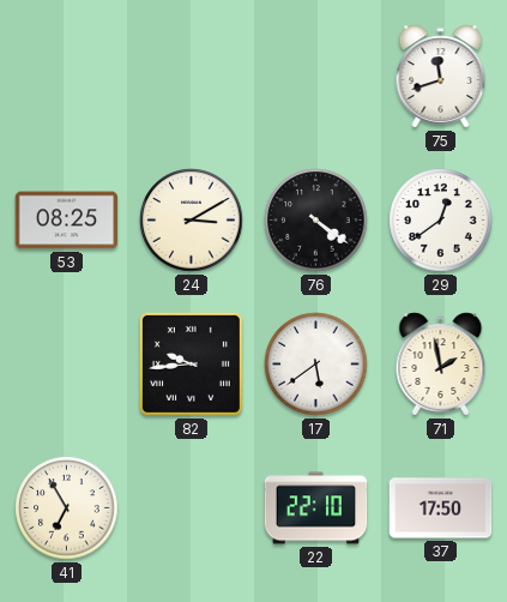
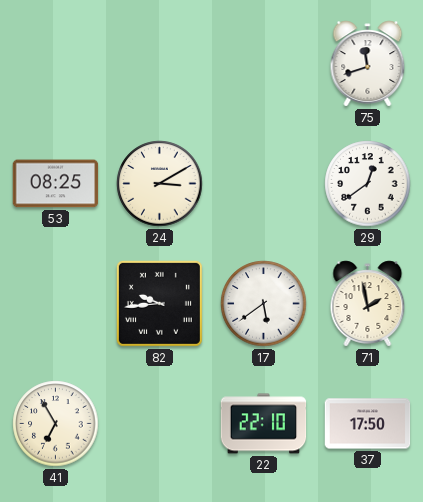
76: 4:21 -> none (316, 221)
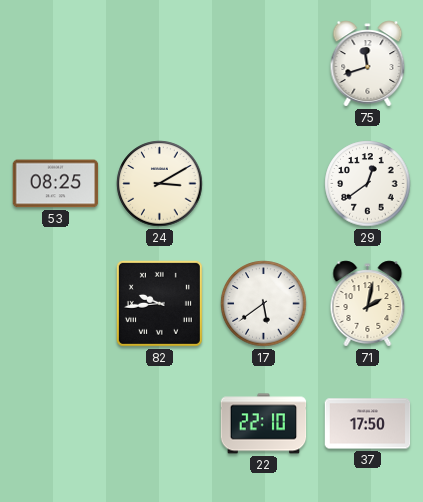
71: 1:58 -> 2:02 (368, 304)
41: 6:55 -> none (56, 424)
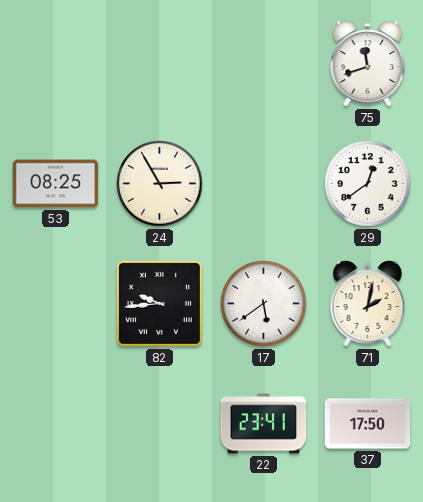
24: 3:10 -> 2:55 (160, 184)
22: 22:10 -> 23:41 (264, 424)
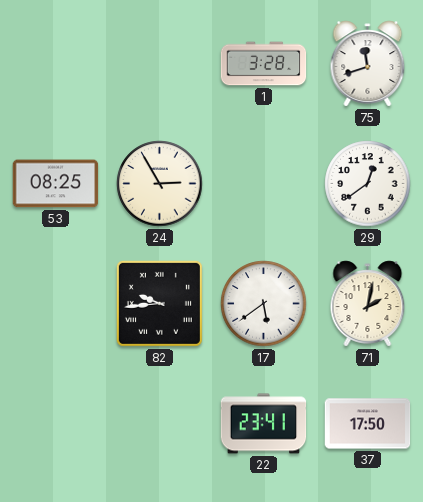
1: none -> 3:28 (264, 64)
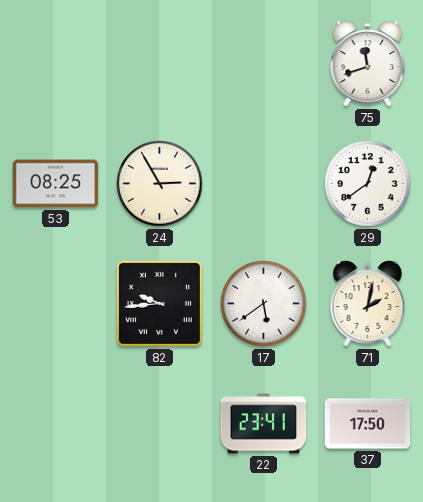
1: 3:28 -> none (264, 64)
